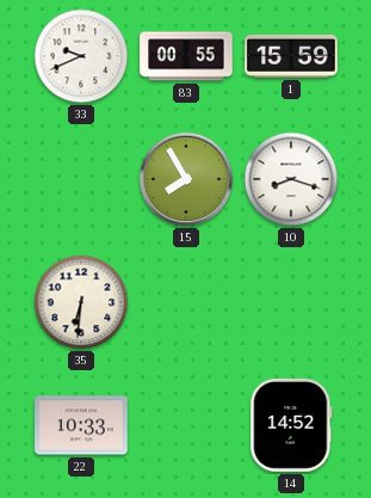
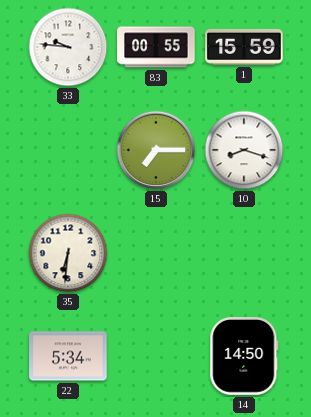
33: 9:41 -> 9:46 (68, 47)
15: 7:55 -> 7:15 (156, 150)
22: 10:33 -> 5:34 (68, 356)
14: 14:52 -> 14:50 (244, 356)
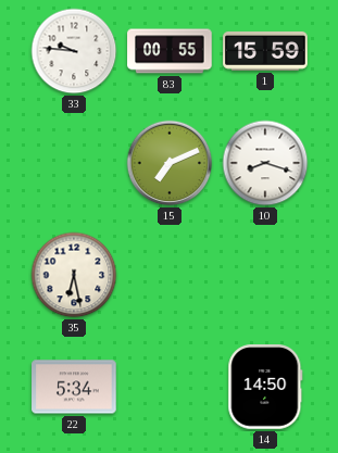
15: 7:15 -> 7:11 (170, 163)
35: 6:31 -> 6:28 (74, 275)
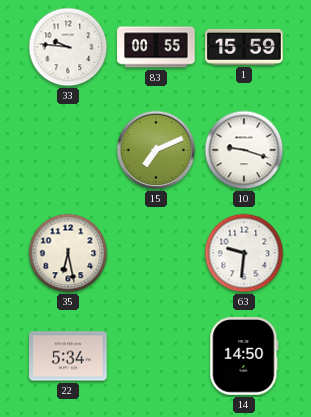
10: 8:18 -> 9:18 (244, 150)
63: none -> 9:31 (244, 253)
